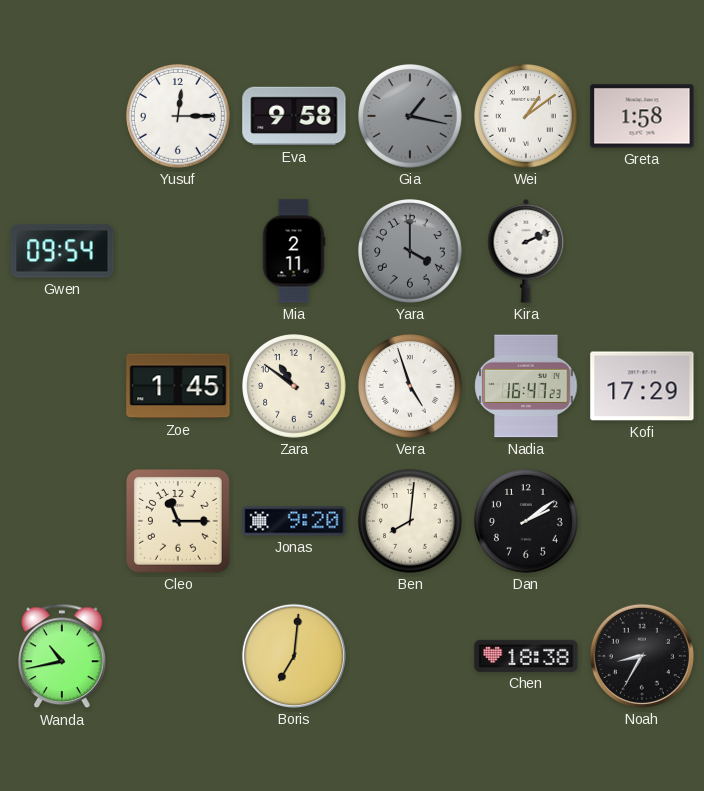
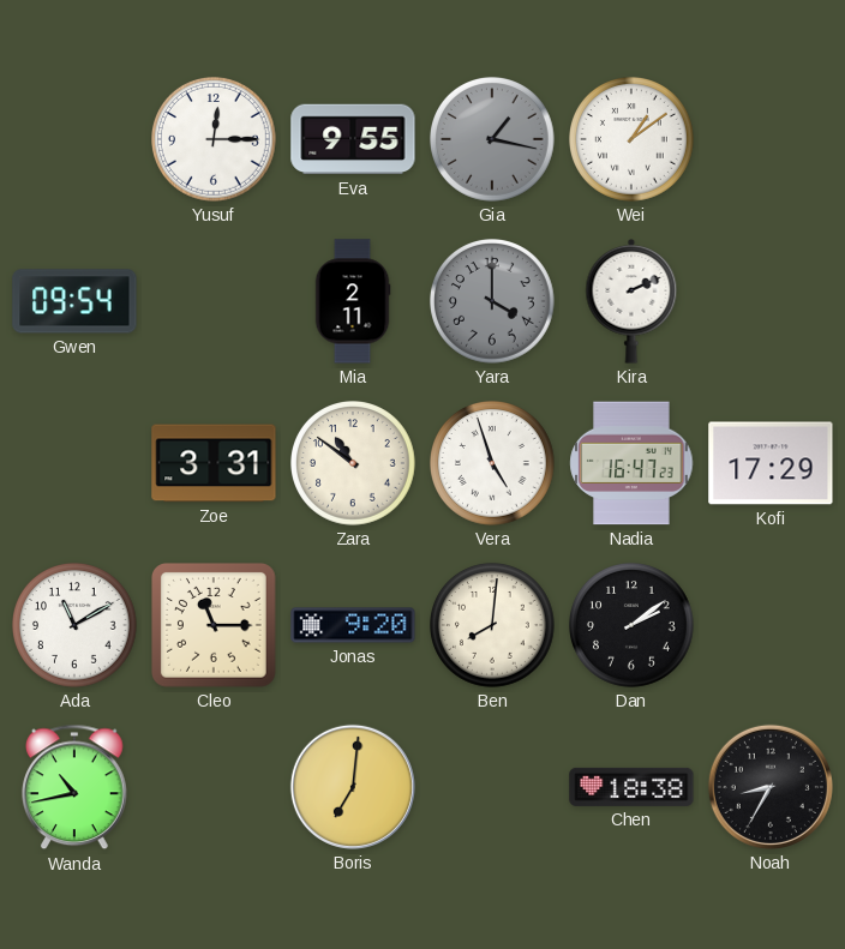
Eva: 9:58 -> 9:55 (353, 139)
Greta: 1:58 -> none (642, 116)
Zoe: 1:45 -> 3:31 (214, 463)
Ada: none -> 11:10 (76, 626)
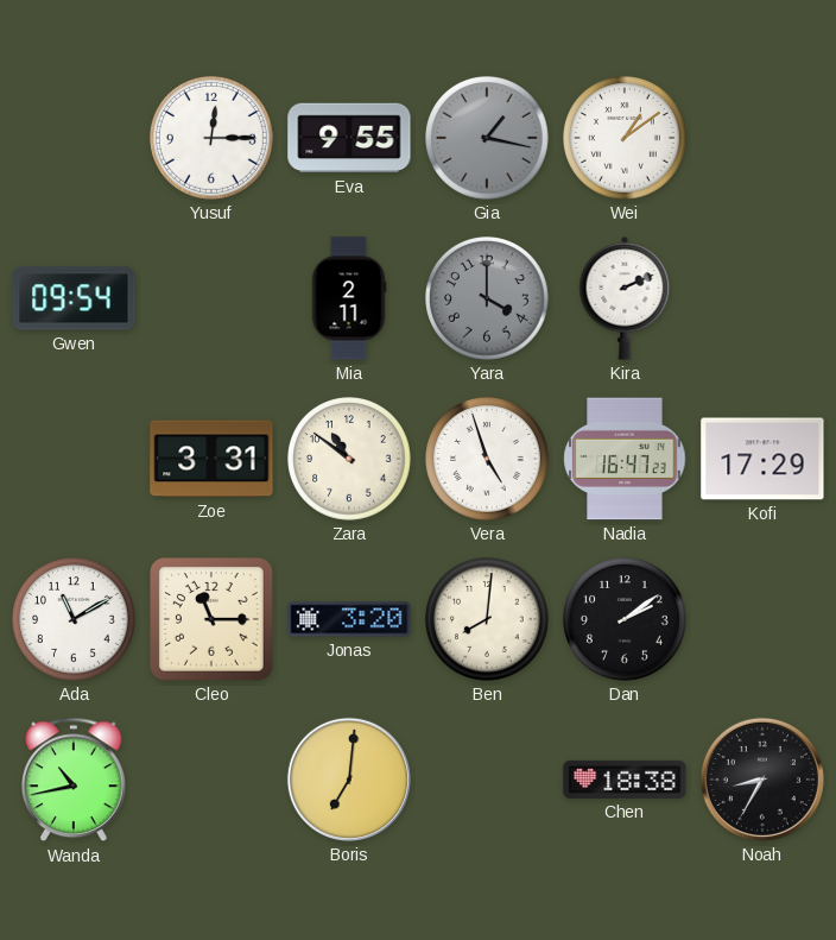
Jonas: 9:20 -> 3:20 (349, 619)
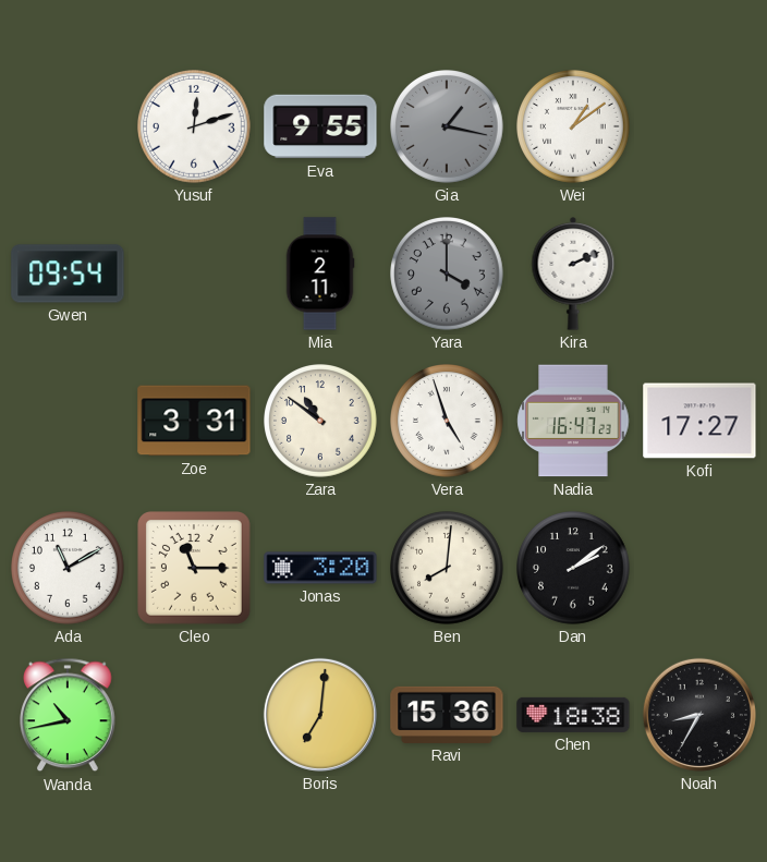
Yusuf: 12:15 -> 12:12 (195, 128)
Kofi: 17:29 -> 17:27 (699, 421)
Ravi: none -> 15:36 (447, 715)
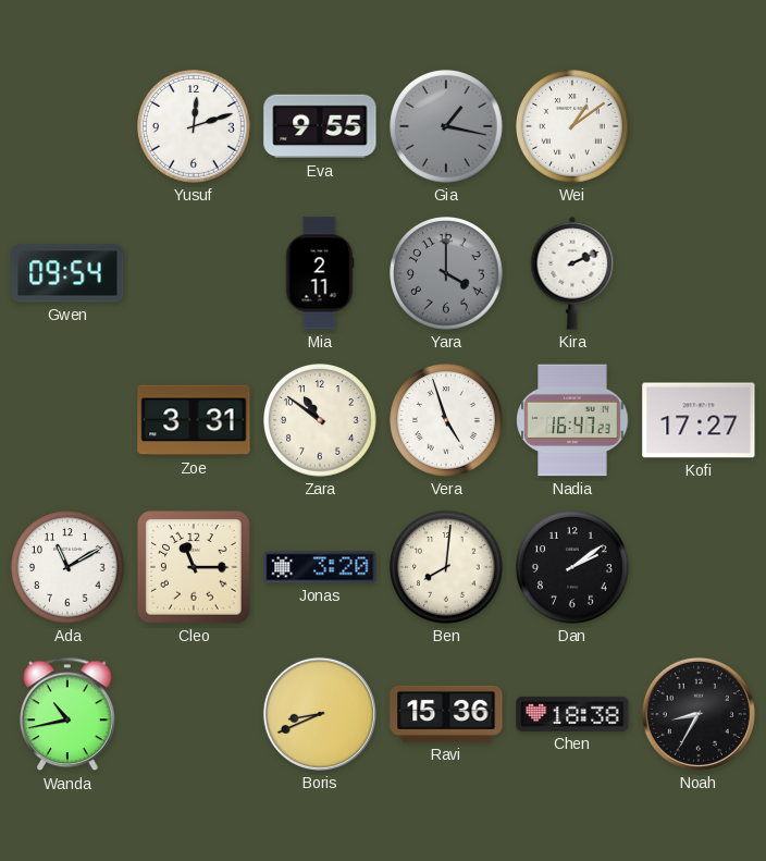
Boris: 7:01 -> 8:41 (320, 714)
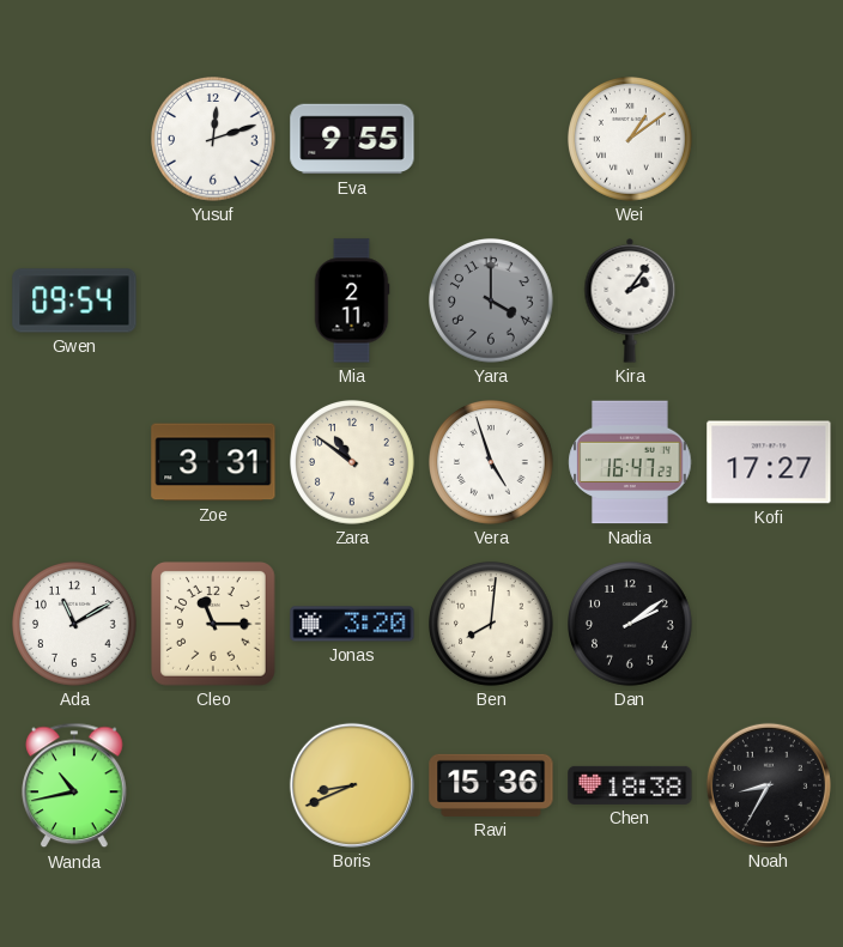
Gia: 1:17 -> none (447, 127)
Kira: 2:11 -> 2:06 (630, 302)
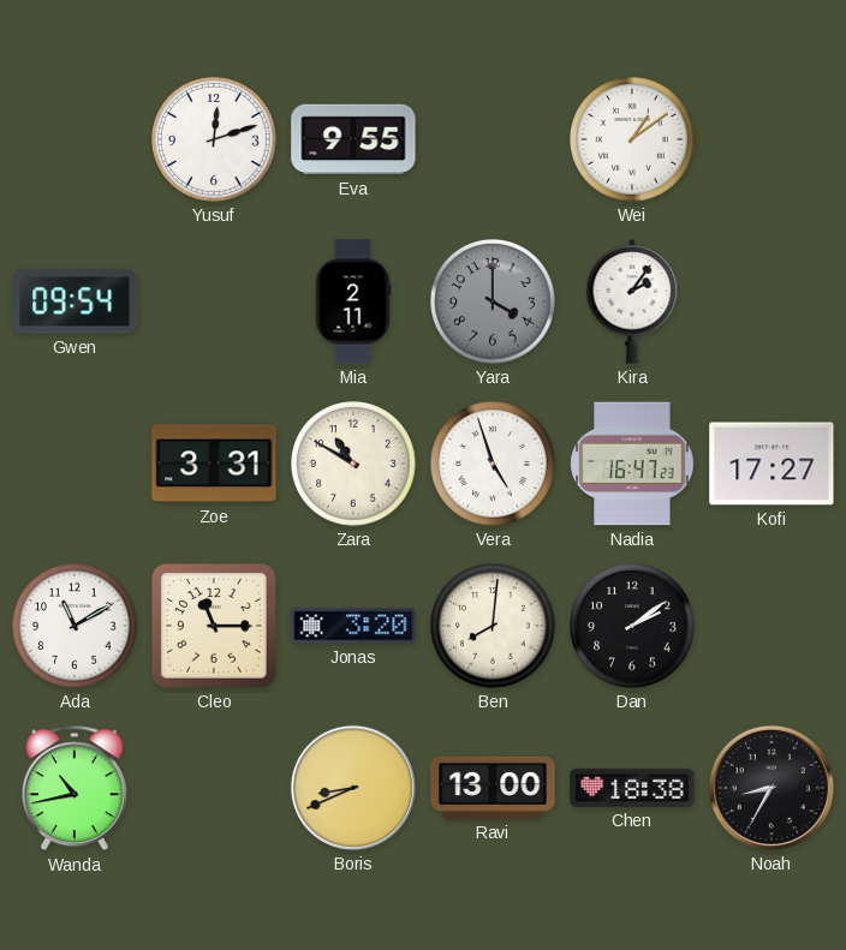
Zara: 10:51 -> 10:50 (355, 465)
Ravi: 15:36 -> 13:00 (493, 788)
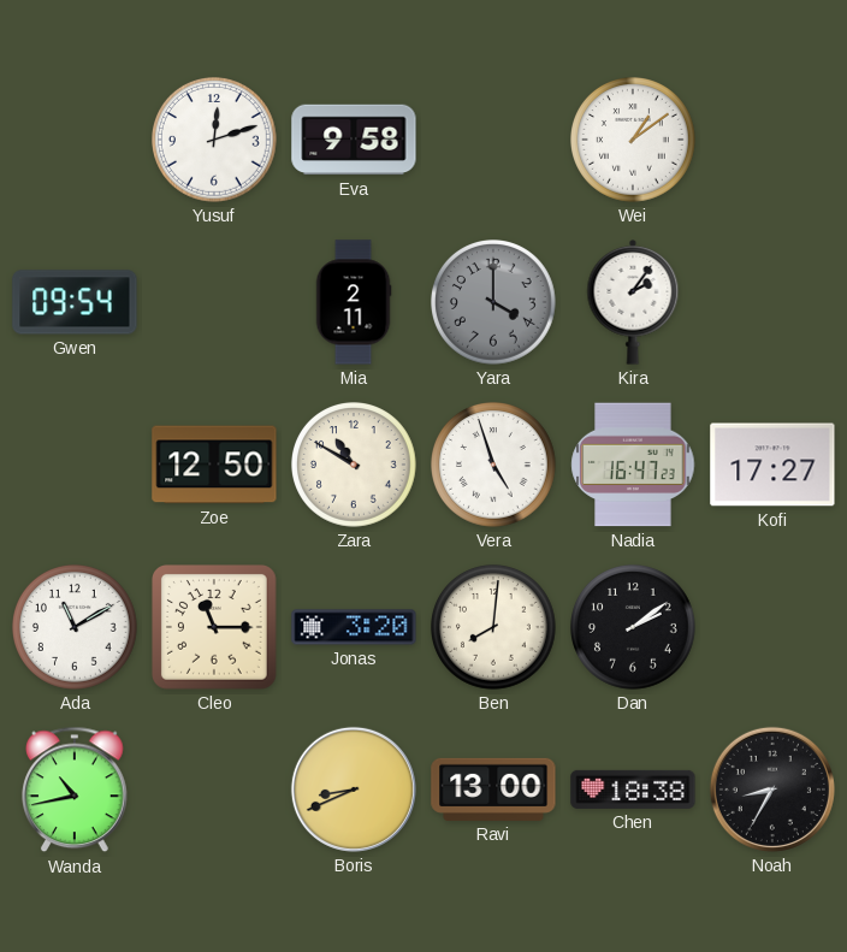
Eva: 9:55 -> 9:58 (354, 140)
Zoe: 3:31 -> 12:50 (214, 465)
